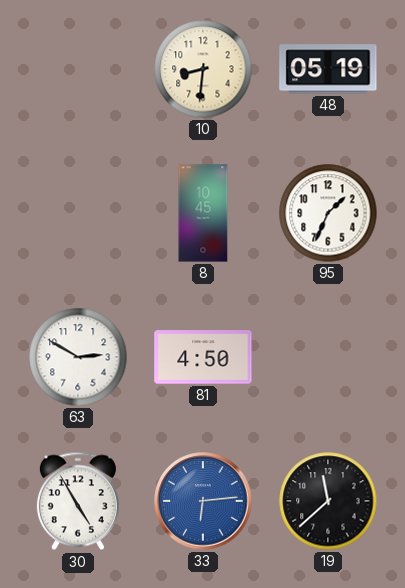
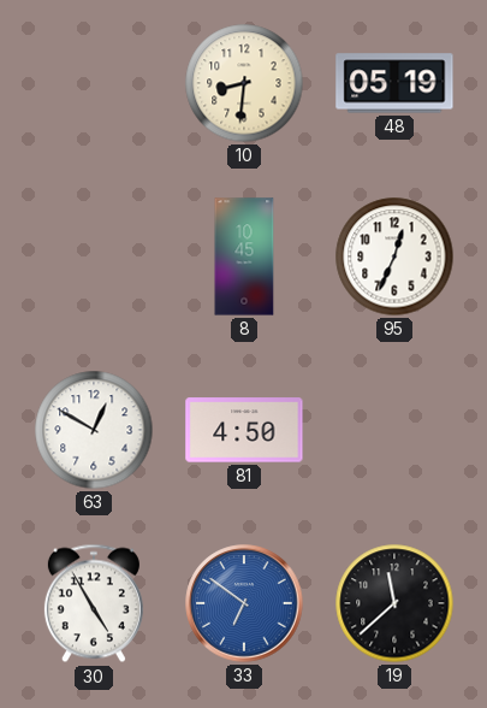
95: 1:34 -> 12:34 (394, 256)
63: 2:50 -> 12:50 (94, 430)
33: 6:14 -> 6:51 (244, 603)
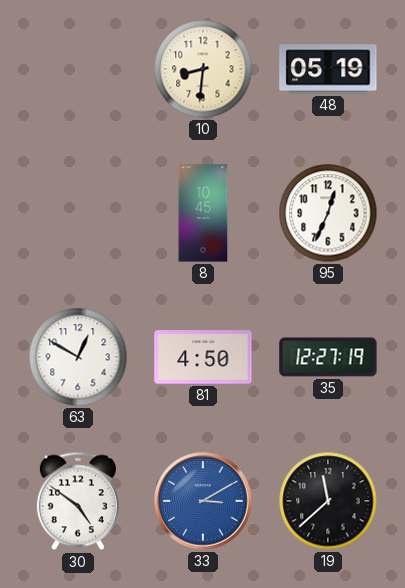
35: none -> 12:27 (328, 357)
30: 4:55 -> 4:51 (78, 501)
33: 6:51 -> 3:10 (203, 501)
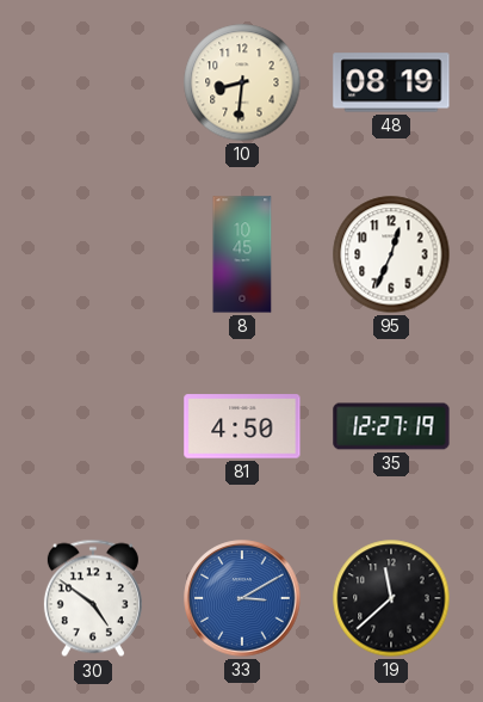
48: 05:19 -> 08:19 (391, 82)
63: 12:50 -> none (78, 357)
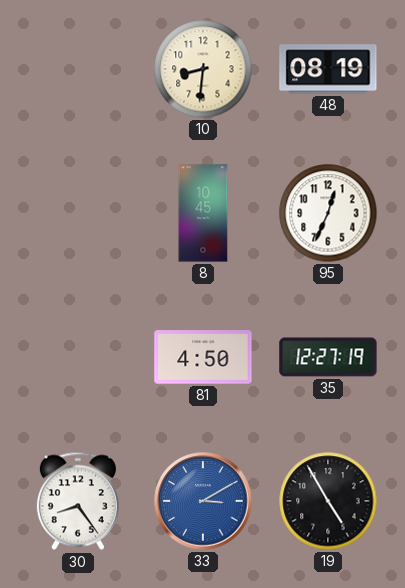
30: 4:51 -> 8:24 (78, 501)
19: 11:38 -> 4:55 (328, 501)
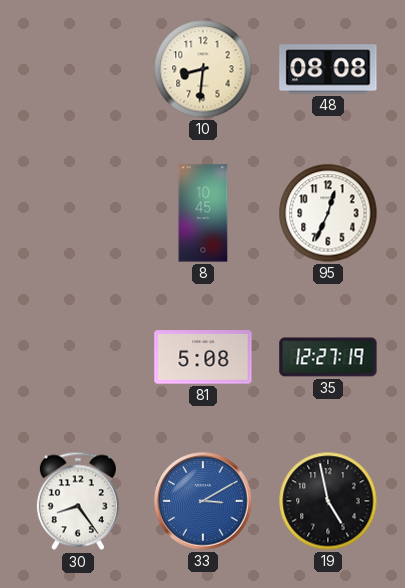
48: 08:19 -> 08:08 (328, 69)
81: 4:50 -> 5:08 (203, 357)
19: 4:55 -> 4:58 (328, 501)
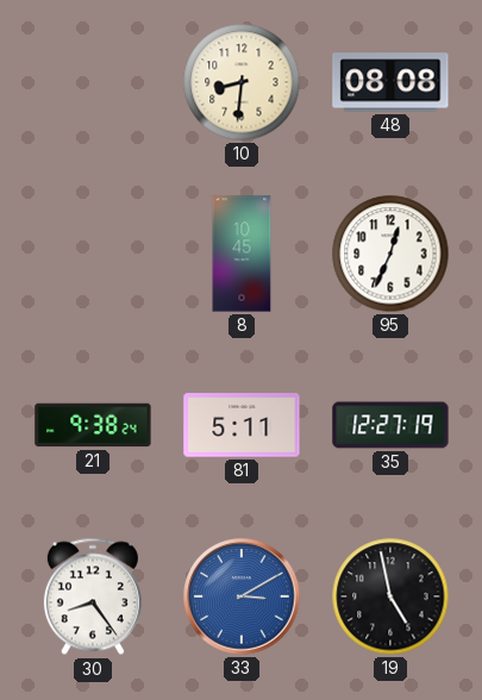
21: none -> 9:38 (93, 425)
81: 5:08 -> 5:11 (242, 425)
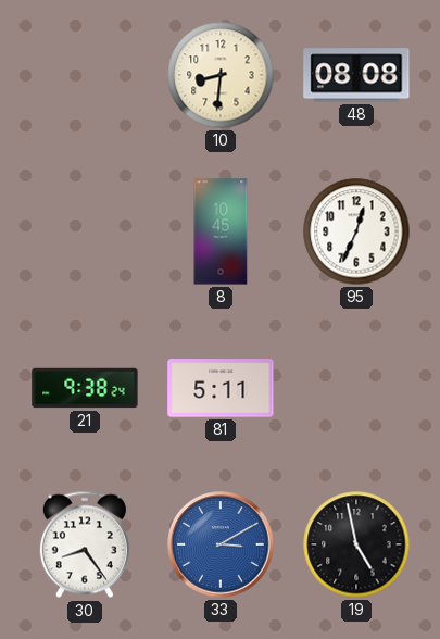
35: 12:27 -> none (390, 425)
